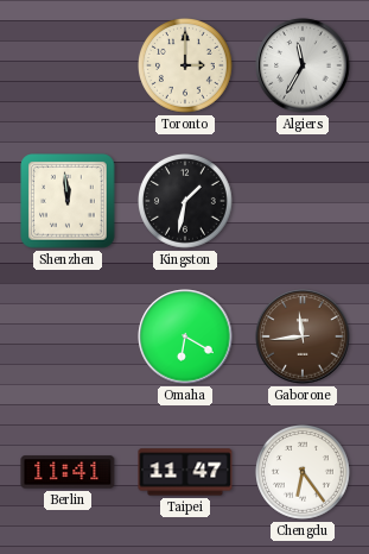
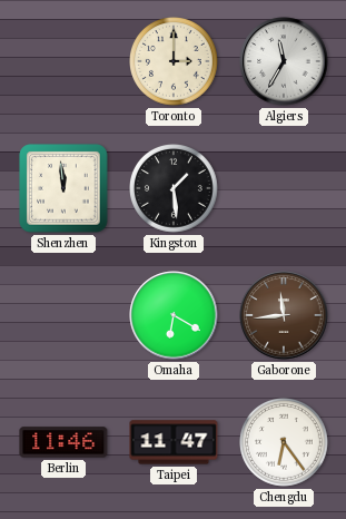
Kingston: 1:32 -> 1:29 (175, 189)
Berlin: 11:41 -> 11:46 (63, 442)
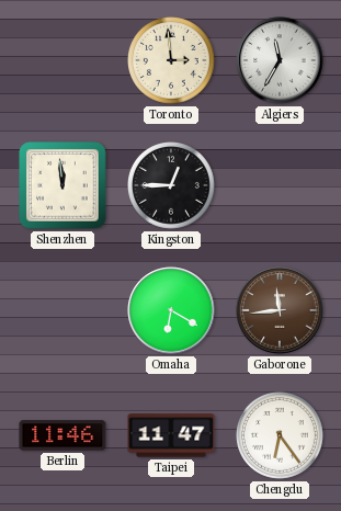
Toronto: 3:00 -> 2:59 (172, 61)
Kingston: 1:29 -> 12:45 (172, 186)
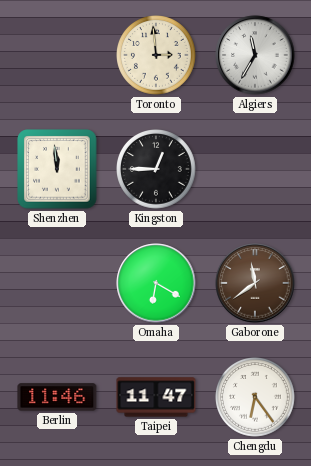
Gaborone: 11:44 -> 11:39 (255, 283)
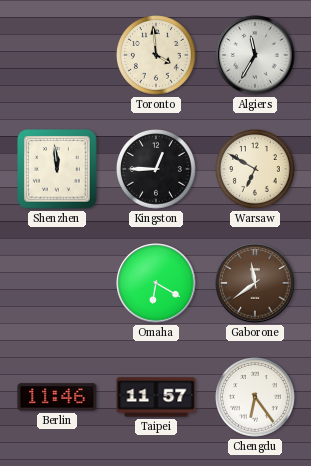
Toronto: 2:59 -> 3:59 (157, 56)
Warsaw: none -> 6:50 (256, 170)
Taipei: 11:47 -> 11:57 (156, 397)
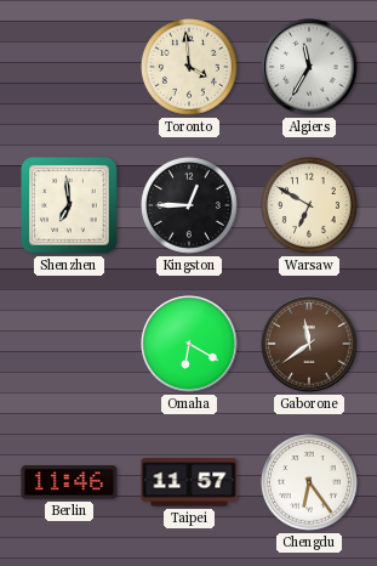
Shenzhen: 11:59 -> 6:59 (69, 205)
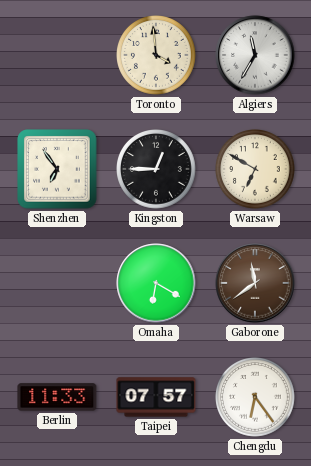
Shenzhen: 6:59 -> 6:54 (57, 169)
Berlin: 11:46 -> 11:33 (57, 397)
Taipei: 11:57 -> 07:57 (156, 397)
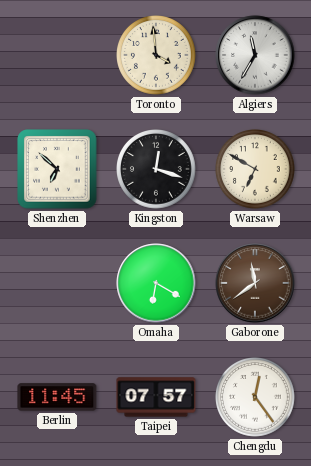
Shenzhen: 6:54 -> 6:52 (57, 169)
Kingston: 12:45 -> 12:18 (157, 170)
Berlin: 11:33 -> 11:45 (57, 397)
Chengdu: 6:24 -> 12:24 (256, 398)
